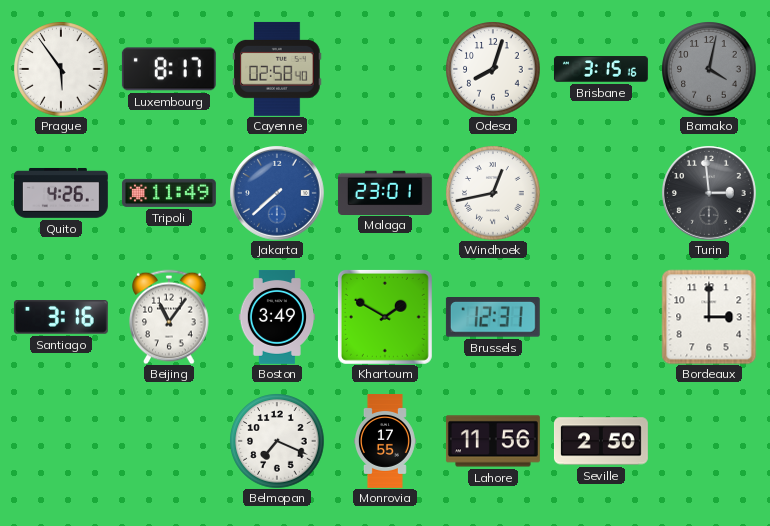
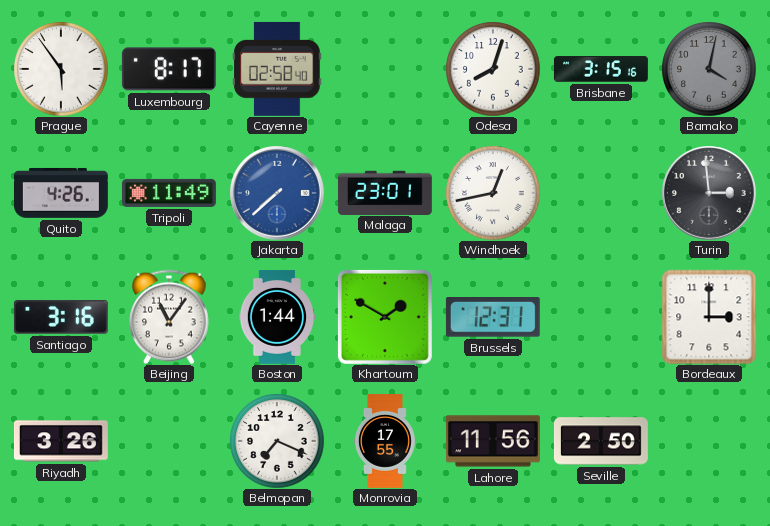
Boston: 3:49 -> 1:44 (277, 318)
Riyadh: none -> 3:26 (61, 441)
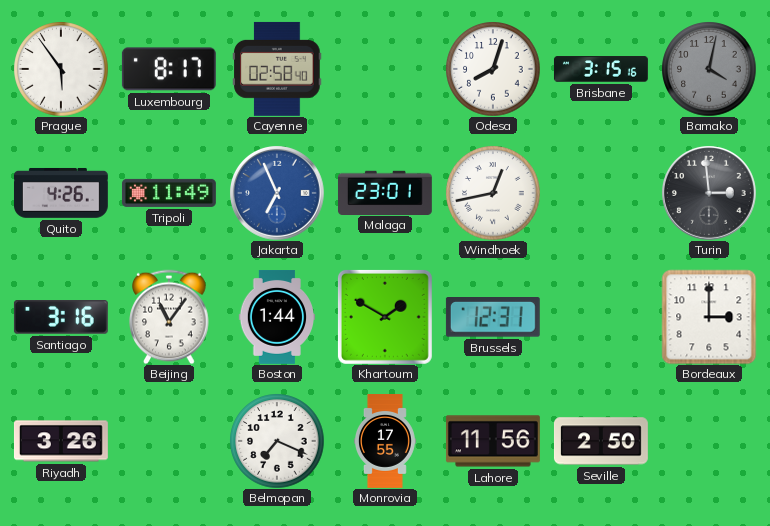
Jakarta: 7:38 -> 6:56 (277, 193)
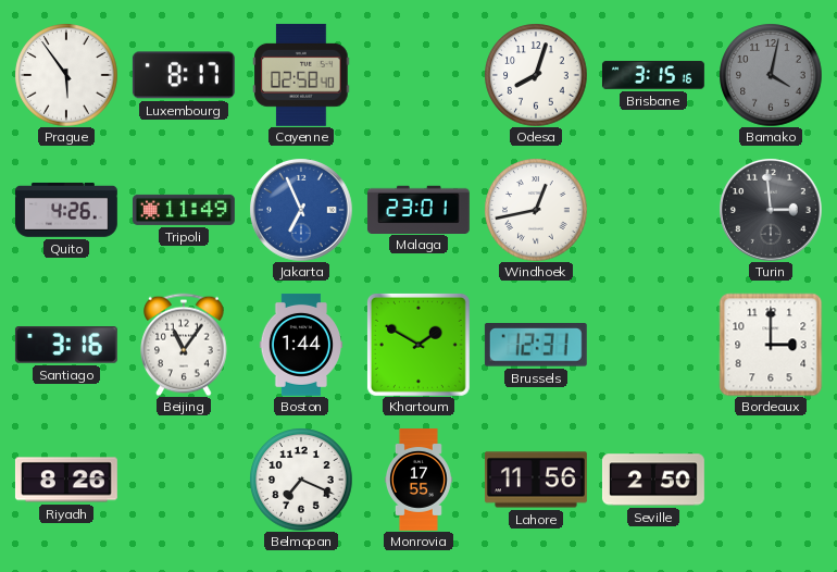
Riyadh: 3:26 -> 8:26 (66, 480)
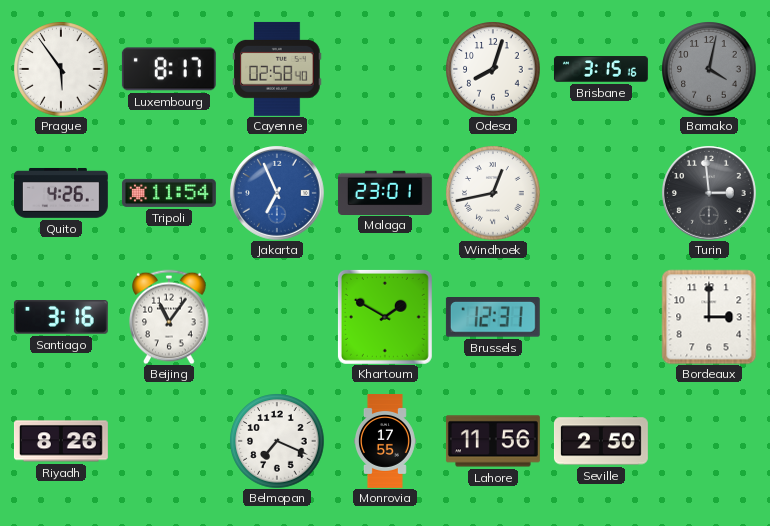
Tripoli: 11:49 -> 11:54 (169, 193)
Boston: 1:44 -> none (301, 346)
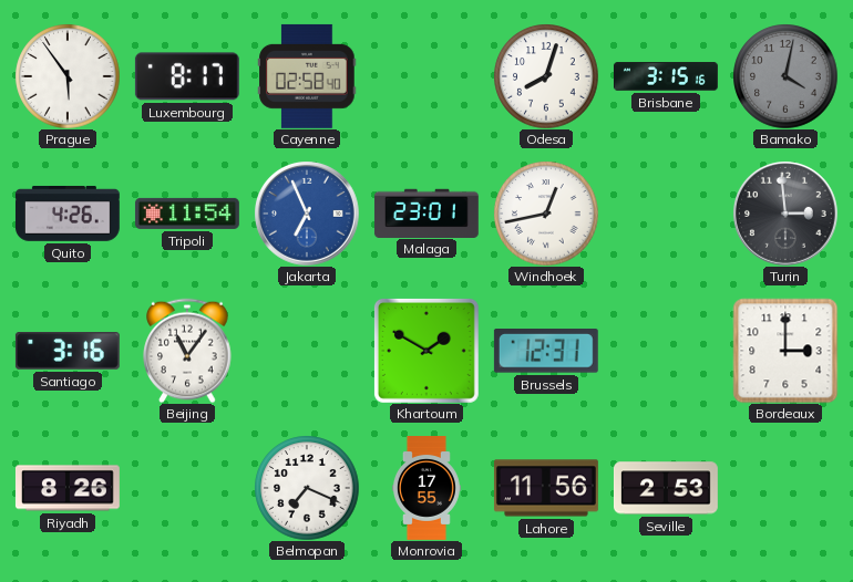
Seville: 2:50 -> 2:53 (666, 488)
